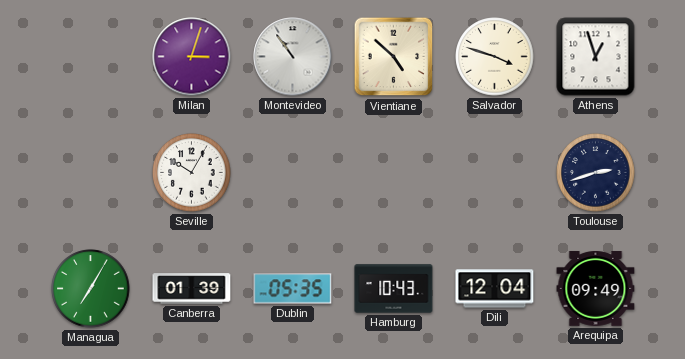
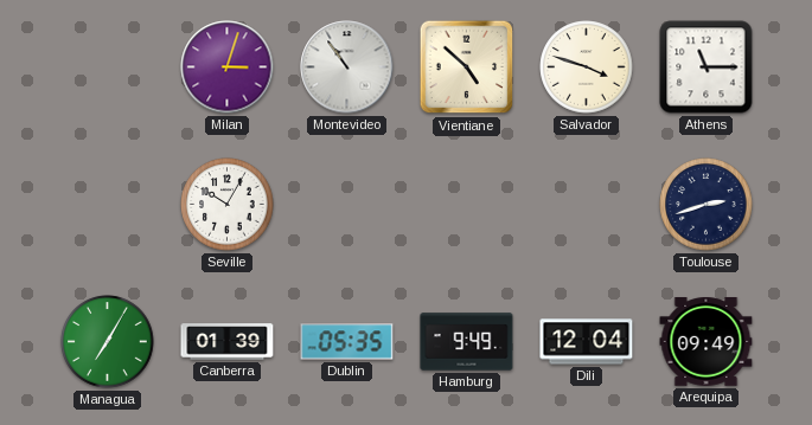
Athens: 12:57 -> 11:15 (706, 67)
Hamburg: 10:43 -> 9:49 (467, 342)
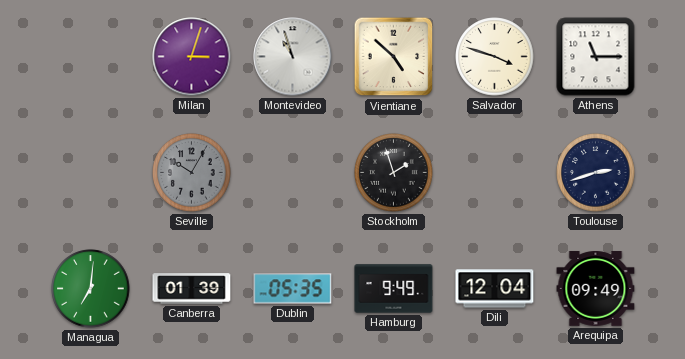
Montevideo: 10:54 -> 10:57 (293, 57)
Seville dial: white -> grey (192, 173)
Stockholm: none -> 1:57 (394, 173)
Managua: 7:05 -> 7:01 (91, 289)
